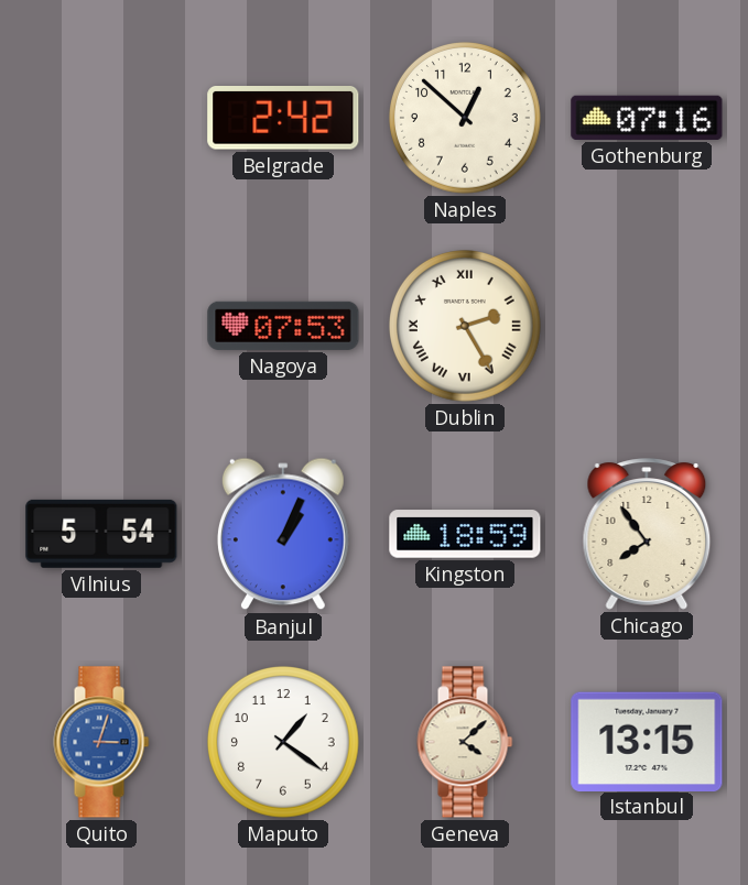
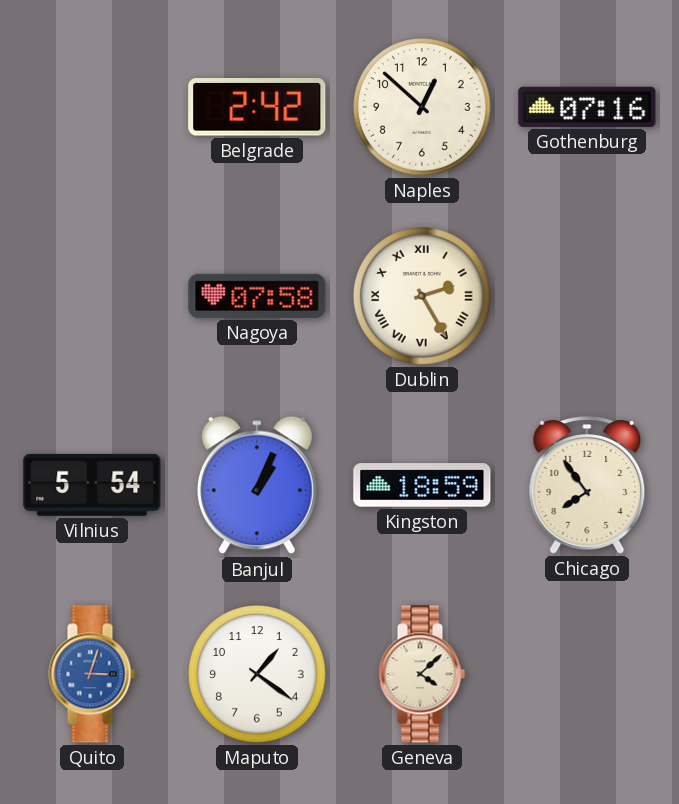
Nagoya: 07:53 -> 07:58 (257, 296)
Istanbul: 13:15 -> none (647, 741)
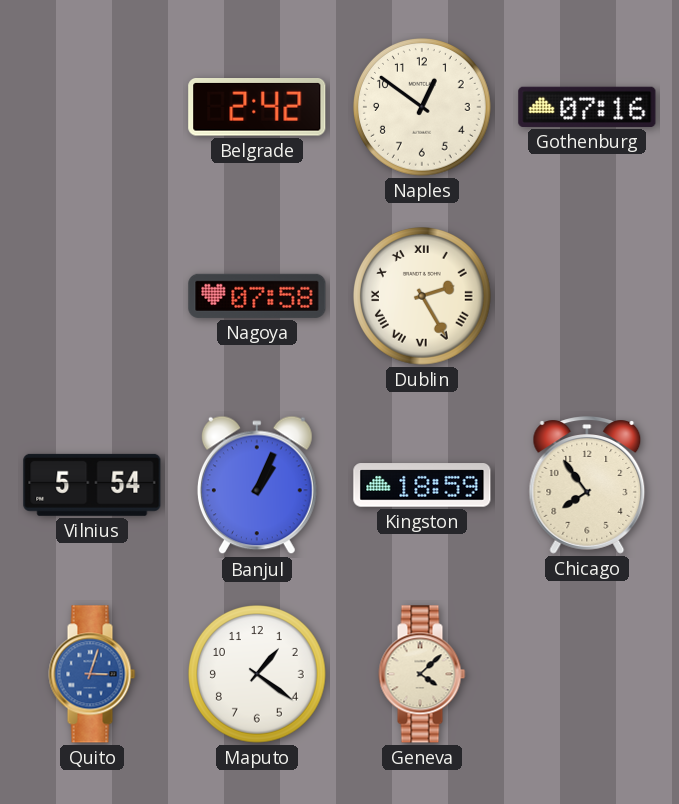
Naples: 12:52 -> 12:51 (423, 108)
